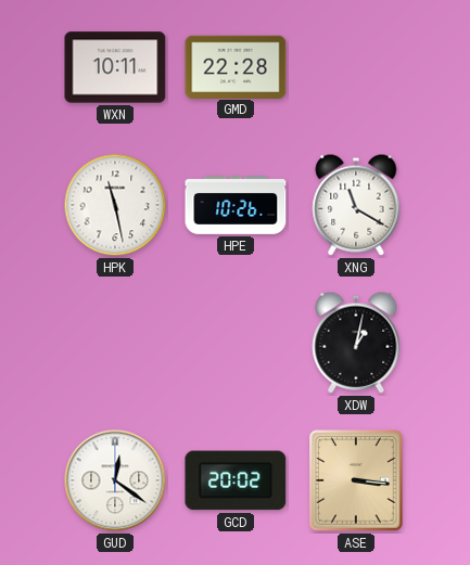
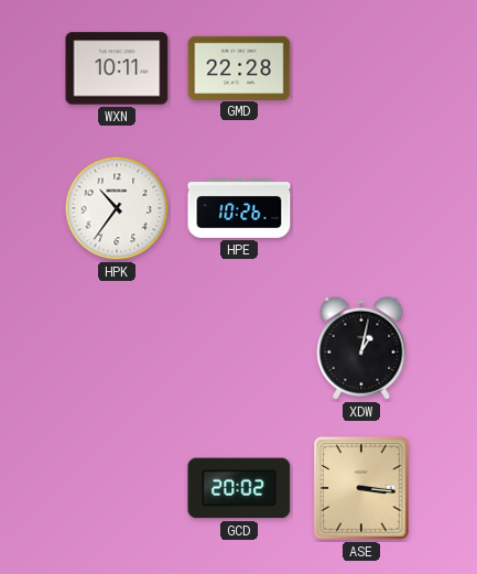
HPK: 11:28 -> 10:36 (117, 208)
XNG: 11:20 -> none (356, 205)
GUD: 12:21 -> none (115, 480)
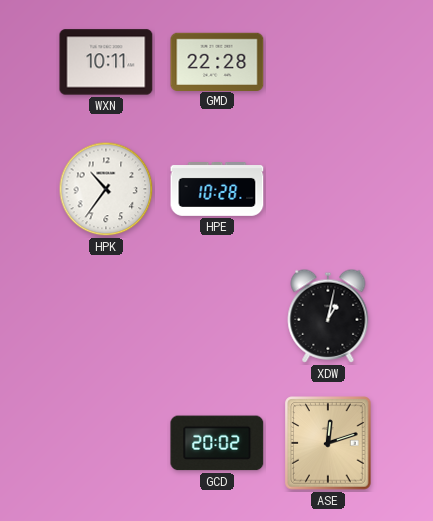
HPE: 10:26 -> 10:28 (217, 190)
ASE: 3:16 -> 12:12 (328, 443)
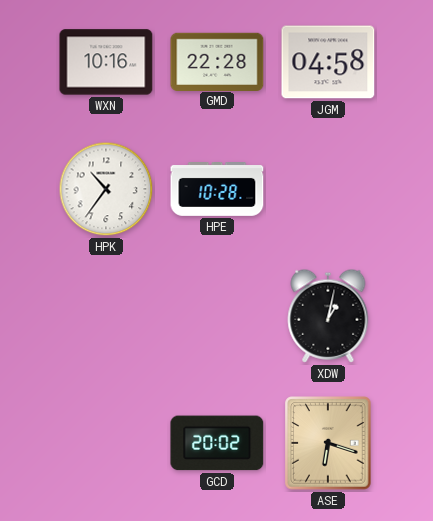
WXN: 10:11 -> 10:16 (106, 62)
JGM: none -> 04:58 (328, 62)
ASE: 12:12 -> 6:18 (328, 443)
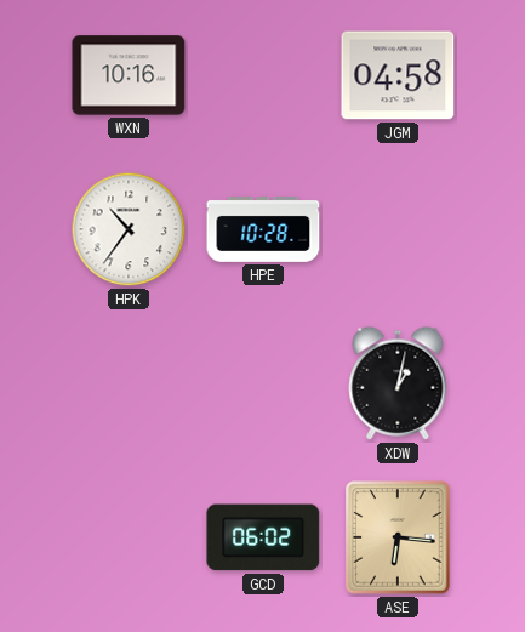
GMD: 22:28 -> none (217, 61)
GCD: 20:02 -> 06:02 (263, 537)
ASE: 6:18 -> 6:16 (398, 537)
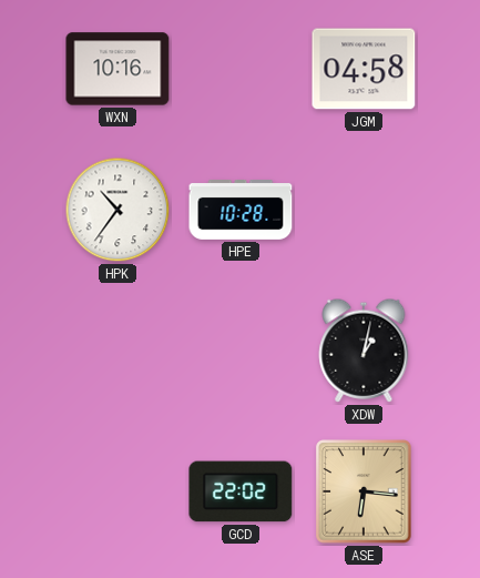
GCD: 06:02 -> 22:02 (241, 491)
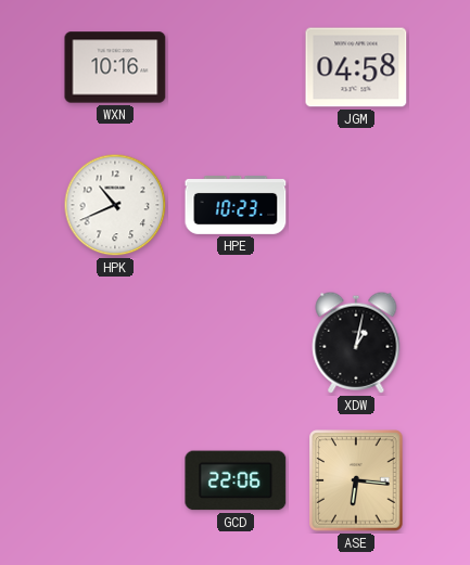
HPK: 10:36 -> 10:41 (115, 205)
HPE: 10:28 -> 10:23 (236, 206)
GCD: 22:02 -> 22:06 (236, 480)
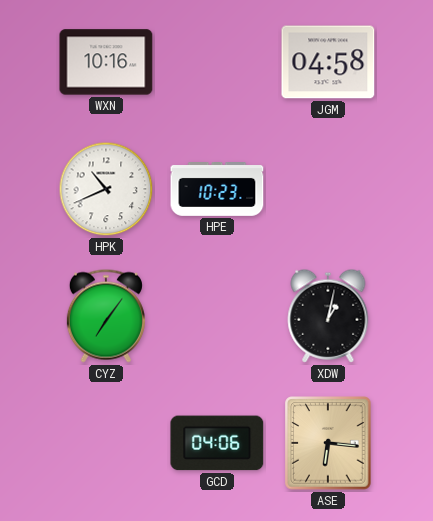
CYZ: none -> 7:06 (106, 316)
GCD: 22:06 -> 04:06 (217, 443)
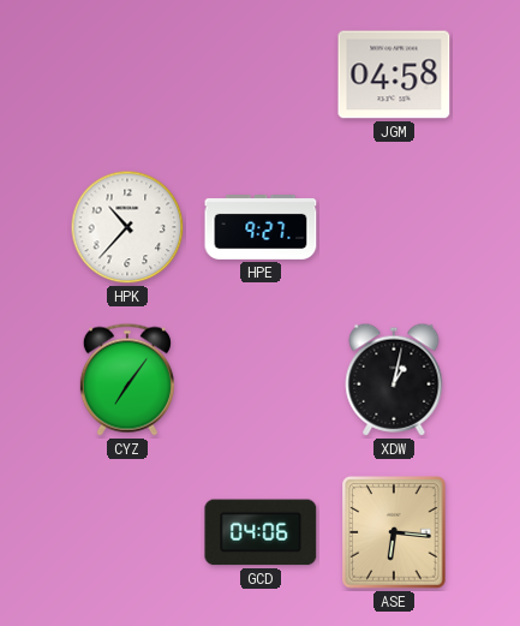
WXN: 10:16 -> none (106, 62)
HPK: 10:41 -> 10:37 (127, 227)
HPE: 10:23 -> 9:27 (261, 228)
